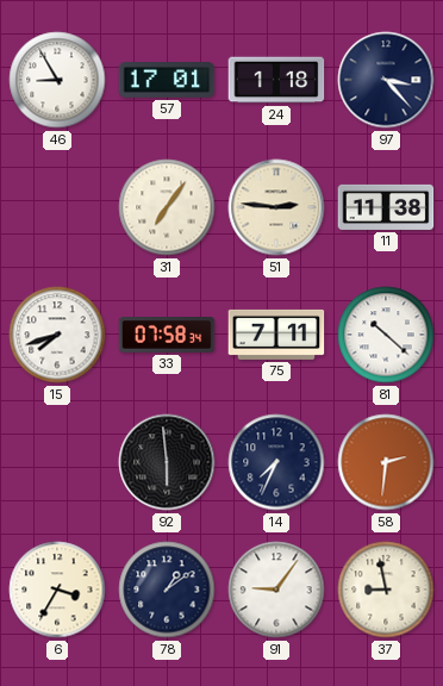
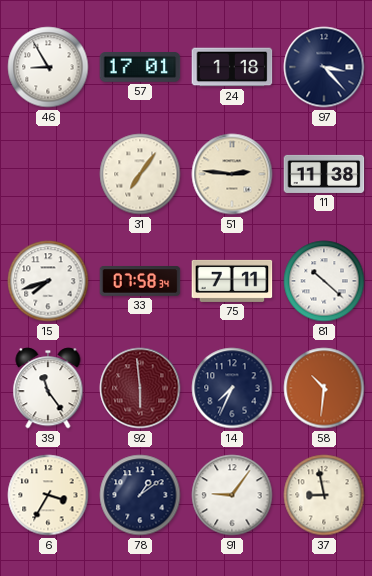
39: none -> 11:24 (48, 388)
92 dial: black -> burgundy (140, 388)
58: 2:31 -> 10:31 (324, 388)
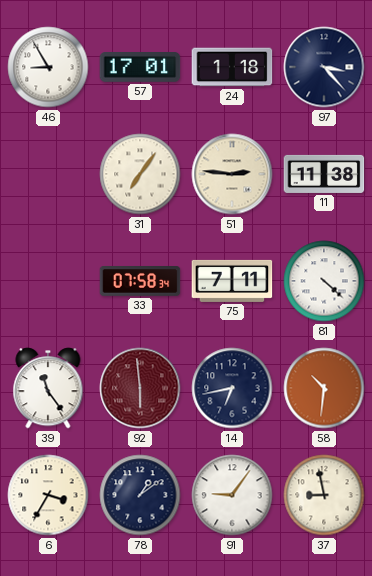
15: 7:42 -> none (48, 281)
81: 10:22 -> 4:22 (324, 281)
14: 7:34 -> 6:43 (232, 388)
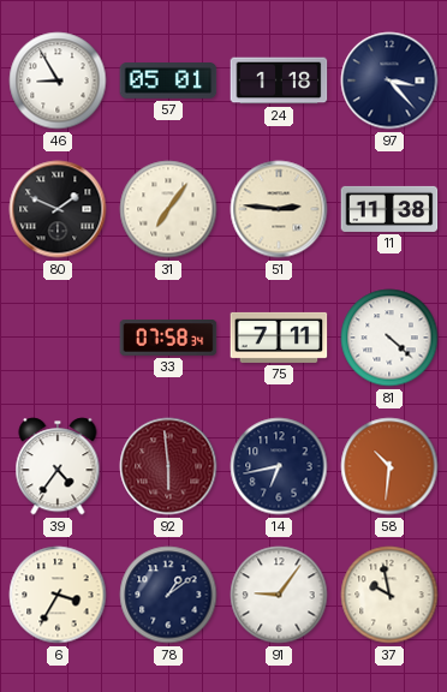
57: 17:01 -> 05:01 (168, 82)
80: none -> 1:49 (58, 209)
39: 11:24 -> 4:36 (58, 466)
37: 8:58 -> 9:58 (389, 595)
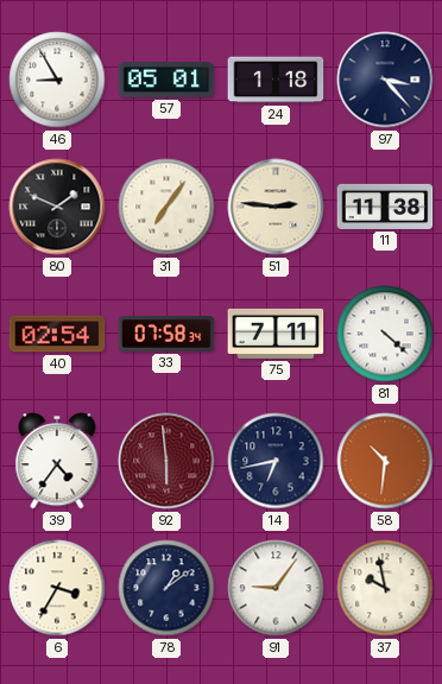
40: none -> 02:54 (57, 334)
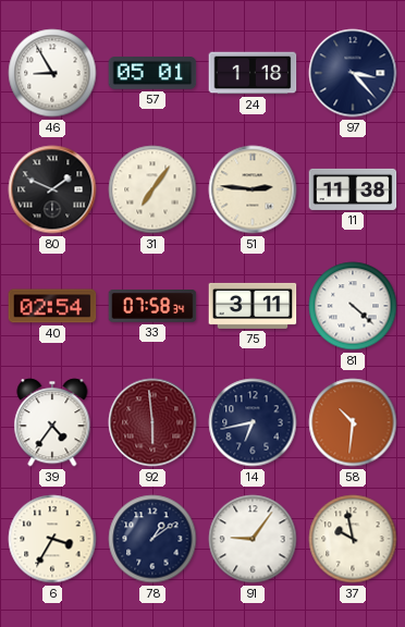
75: 7:11 -> 3:11 (253, 306)
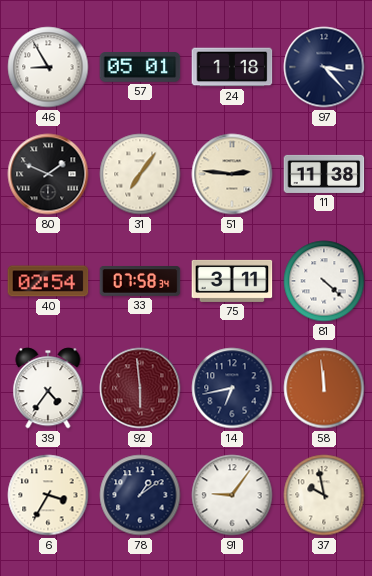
58: 10:31 -> 11:59 (324, 388)
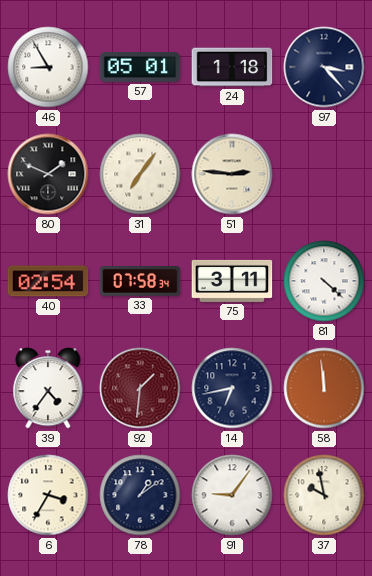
11: 11:38 -> none (324, 174)
92: 5:59 -> 1:31 (140, 388)
